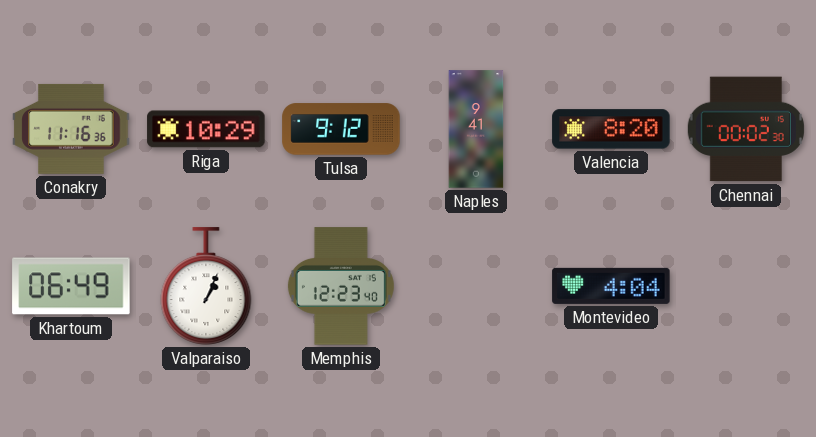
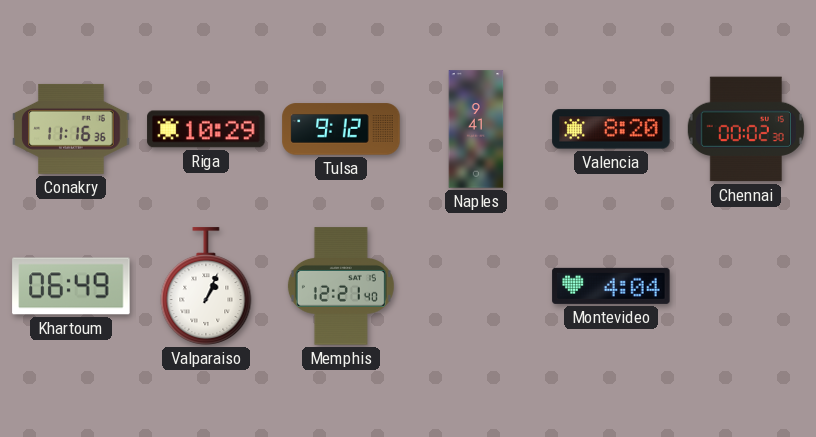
Memphis: 12:23 -> 12:21 (341, 286)
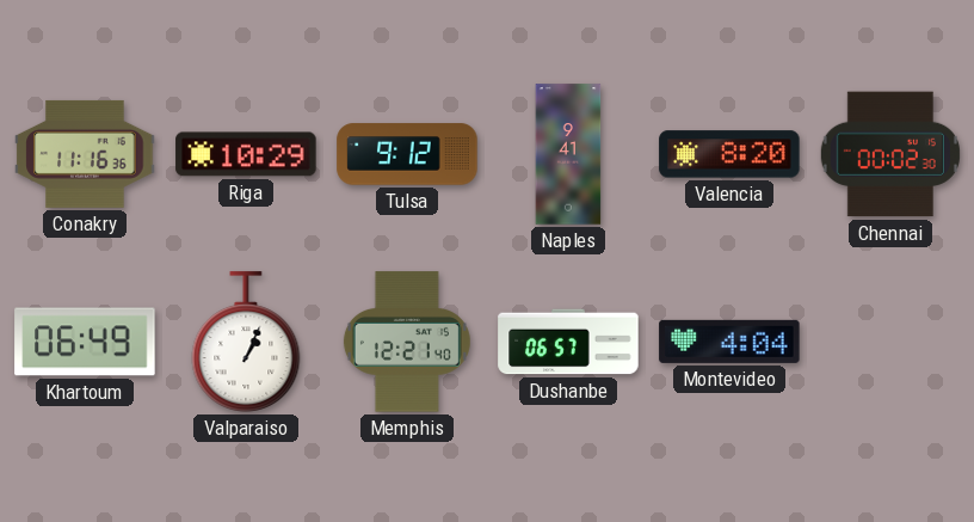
Dushanbe: none -> 06:57 (568, 342)
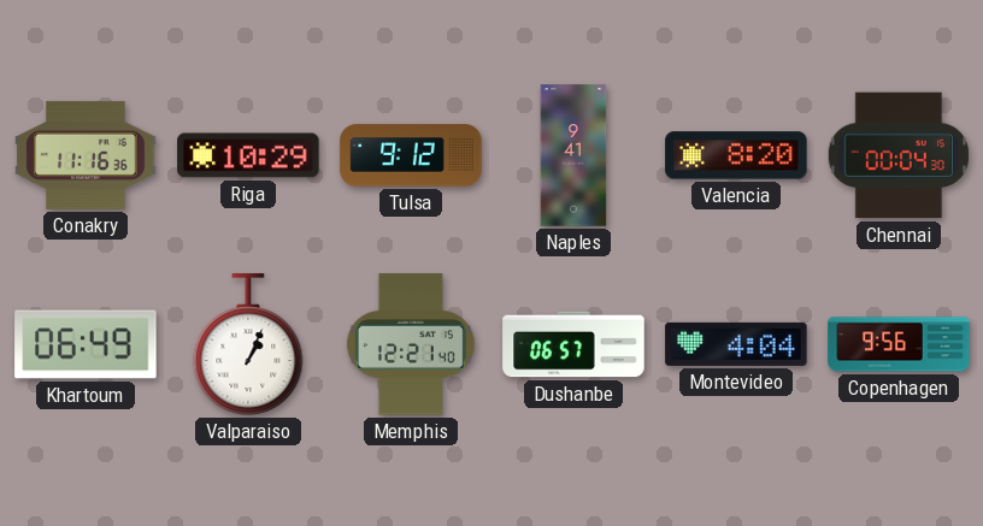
Chennai: 00:02 -> 00:04 (899, 155)
Copenhagen: none -> 9:56 (899, 344)
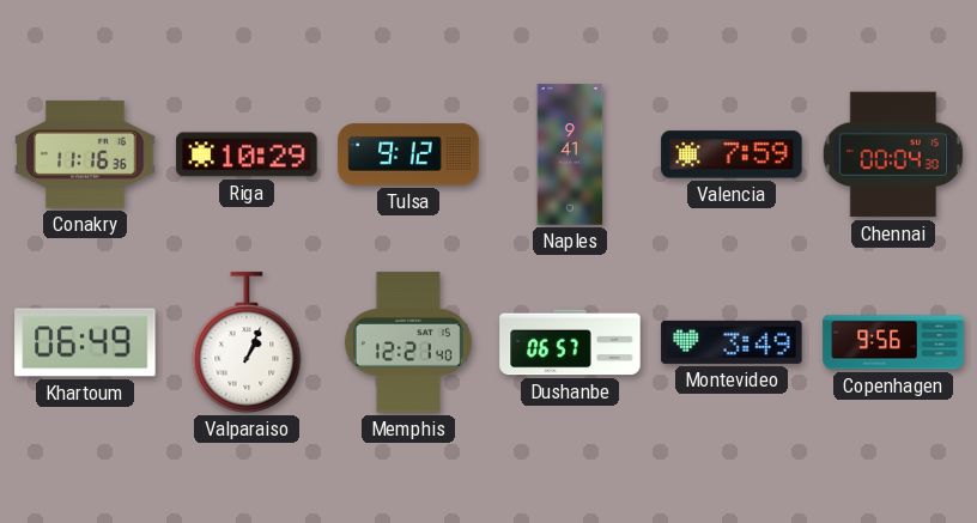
Valencia: 8:20 -> 7:59 (732, 154)
Montevideo: 4:04 -> 3:49 (732, 342)
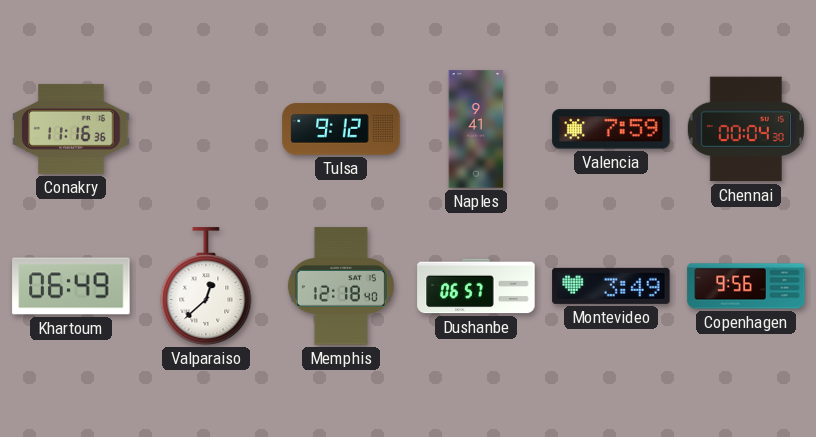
Riga: 10:29 -> none (247, 154)
Valparaiso: 1:04 -> 12:38 (206, 286)
Memphis: 12:21 -> 12:18 (341, 286)
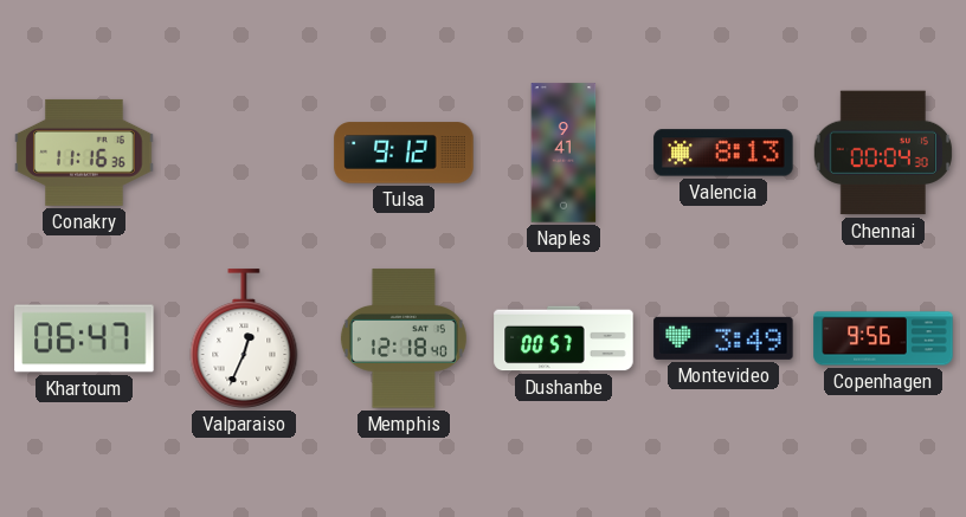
Valencia: 7:59 -> 8:13 (723, 153)
Khartoum: 06:49 -> 06:47 (84, 338)
Valparaiso: 12:38 -> 12:34 (244, 338)
Dushanbe: 06:57 -> 00:57 (563, 338)
